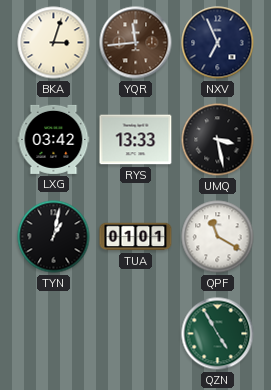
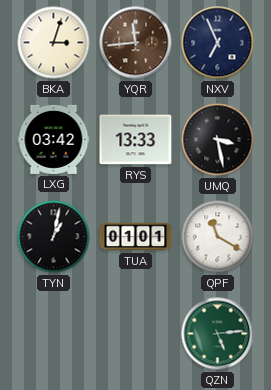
QZN: 4:55 -> 5:14 (218, 334)
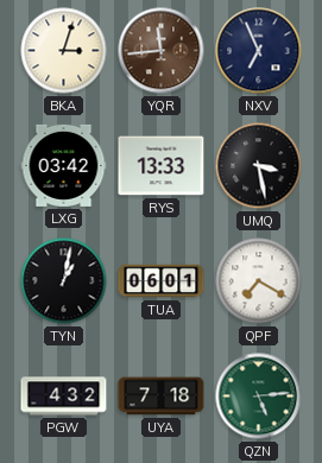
TUA: 01:01 -> 06:01 (162, 281)
QPF: 11:20 -> 7:20 (259, 281)
PGW: none -> 4:32 (64, 397)
UYA: none -> 7:18 (162, 397)
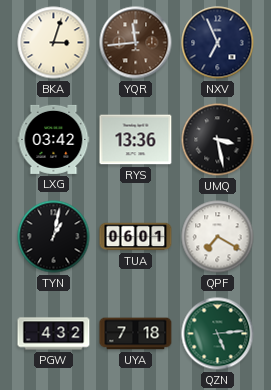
RYS: 13:33 -> 13:36 (136, 140)
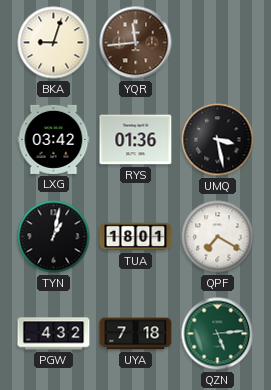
BKA: 3:03 -> 9:03 (54, 43)
NXV: 6:56 -> none (218, 43)
RYS: 13:36 -> 01:36 (136, 140)
TUA: 06:01 -> 18:01 (136, 237)
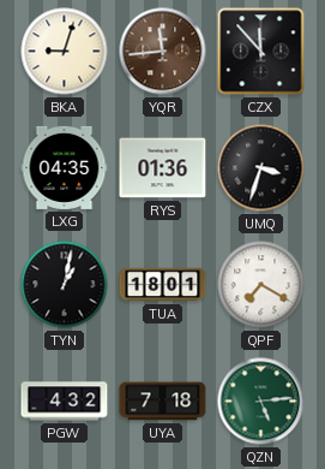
CZX: none -> 11:53 (261, 52)
LXG: 03:42 -> 04:35 (65, 167)
UMQ: 3:28 -> 3:33 (261, 168)
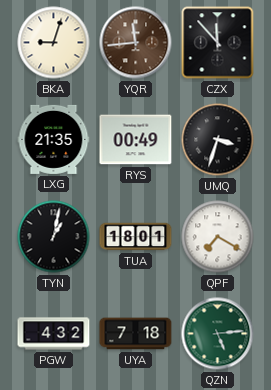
LXG: 04:35 -> 21:35 (54, 139)
RYS: 01:36 -> 00:49 (136, 140)
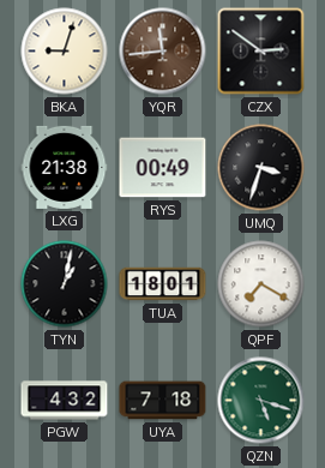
CZX: 11:53 -> 2:51 (261, 52)
LXG: 21:35 -> 21:38 (65, 167)
QZN: 5:14 -> 5:18 (261, 401)
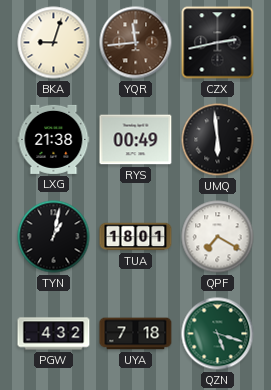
CZX: 2:51 -> 2:43 (218, 43)
UMQ: 3:33 -> 5:59 (218, 140)
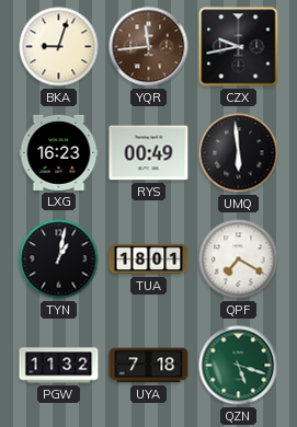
CZX: 2:43 -> 9:43 (239, 47)
LXG: 21:38 -> 16:23 (59, 152)
PGW: 4:32 -> 11:32 (59, 366)
